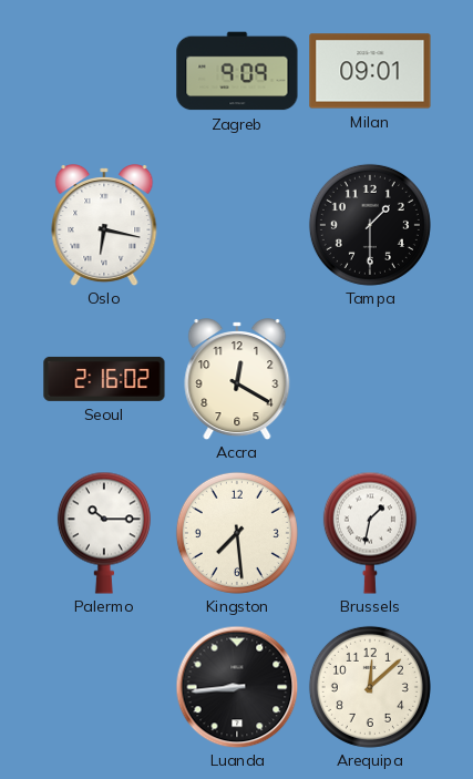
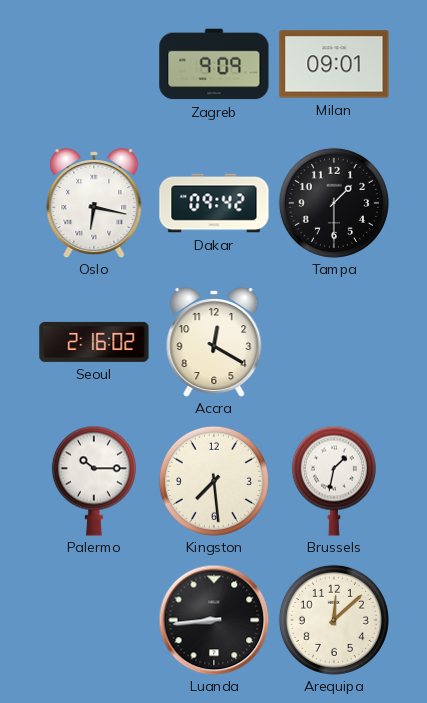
Dakar: none -> 09:42 (214, 203)
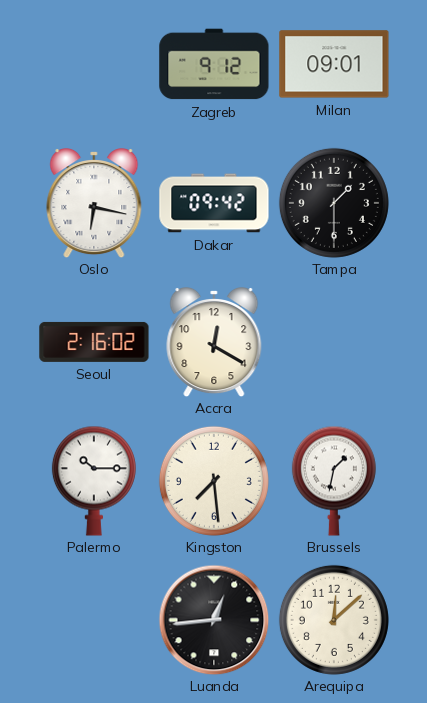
Zagreb: 9:09 -> 9:12 (214, 64)
Luanda: 8:44 -> 12:44 (214, 620)
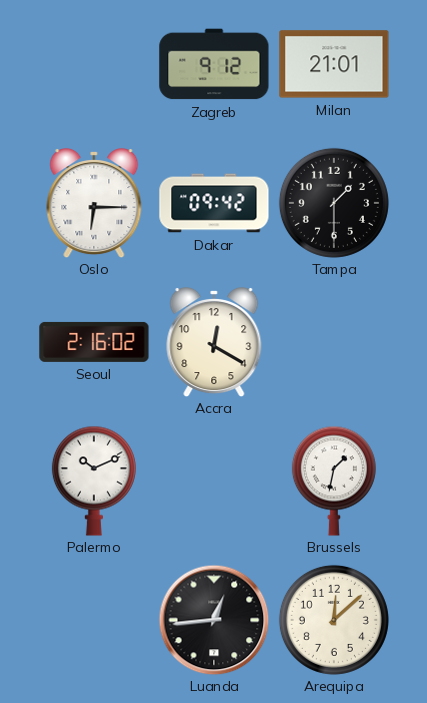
Milan: 09:01 -> 21:01 (334, 64)
Oslo: 6:17 -> 6:15 (94, 204)
Palermo: 10:15 -> 10:11 (94, 481)
Kingston: 7:29 -> none (214, 481)
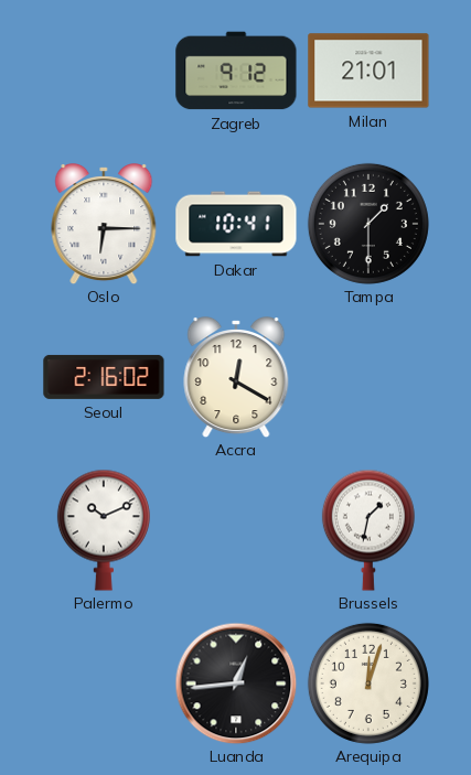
Dakar: 09:42 -> 10:41 (236, 224)
Arequipa: 12:08 -> 12:03 (368, 683)
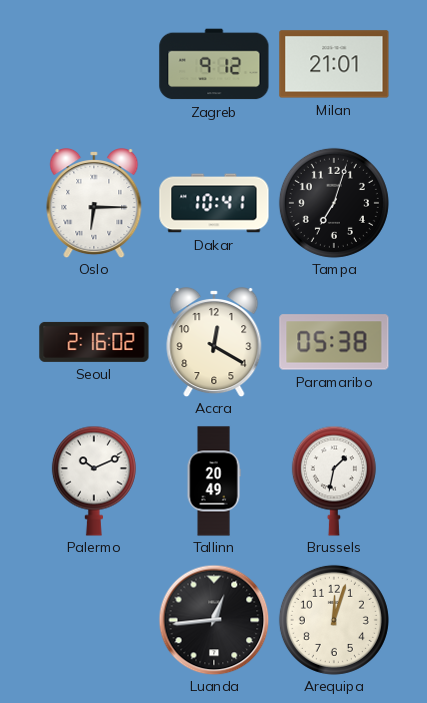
Tampa: 1:30 -> 7:03 (334, 203)
Paramaribo: none -> 05:38 (334, 342)
Tallinn: none -> 20:49 (214, 481)
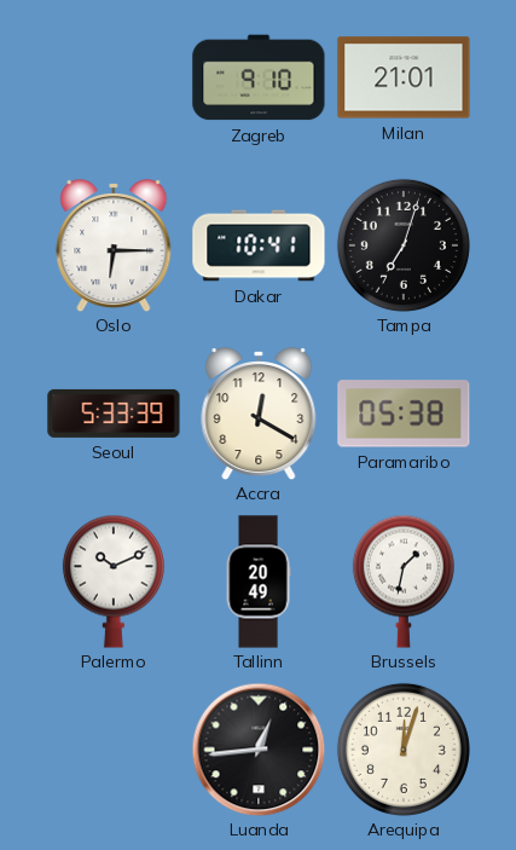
Zagreb: 9:12 -> 9:10 (259, 77)
Seoul: 2:16 -> 5:33 (114, 414)
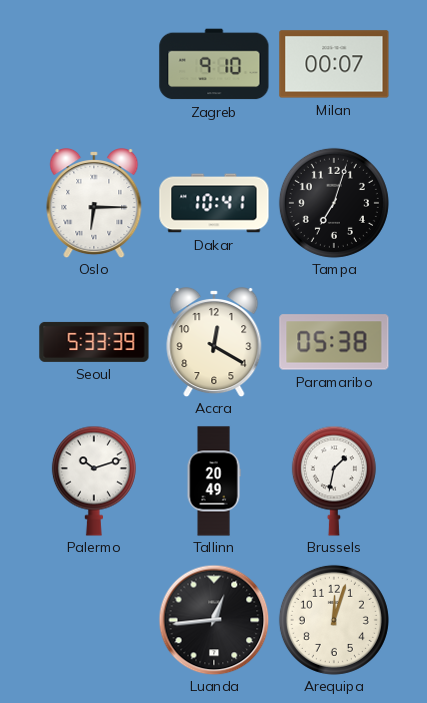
Milan: 21:01 -> 00:07 (334, 64)
Palermo: 10:11 -> 10:12 (94, 481)
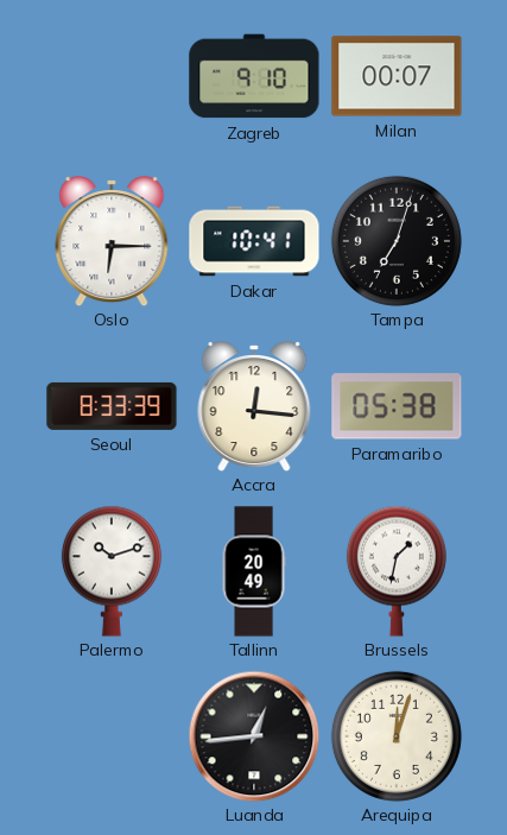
Seoul: 5:33 -> 8:33 (112, 406)
Accra: 12:20 -> 12:16 (254, 407)
